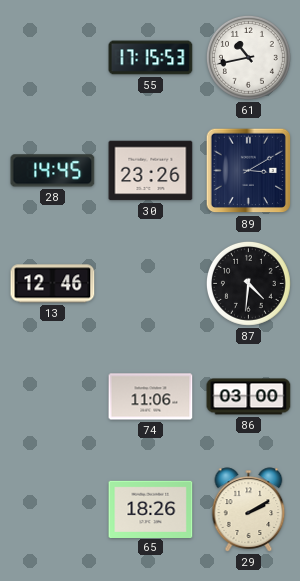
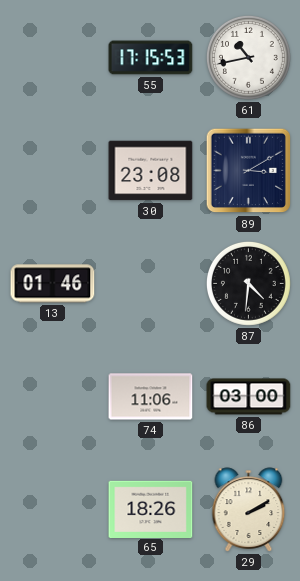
28: 14:45 -> none (53, 171)
30: 23:26 -> 23:08 (151, 171)
13: 12:46 -> 01:46 (53, 284)
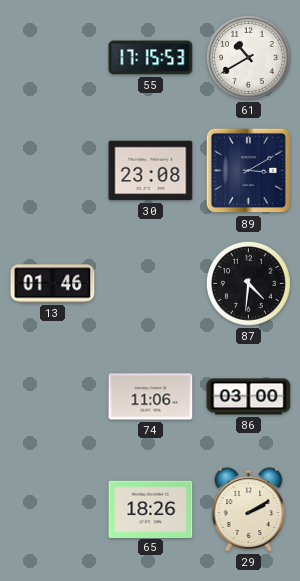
61: 10:43 -> 10:40 (248, 57)
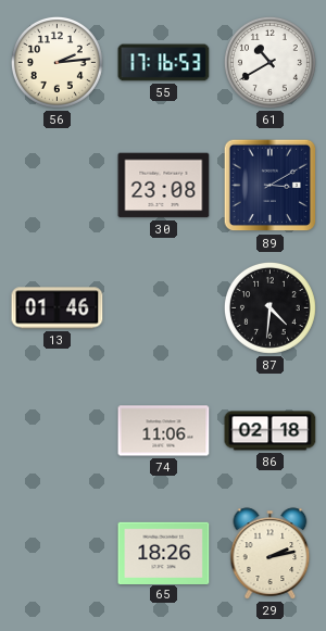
56: none -> 2:14 (57, 62)
55: 17:15 -> 17:16 (164, 63)
86: 03:00 -> 02:18 (271, 431)
29: 2:10 -> 2:13 (271, 554)
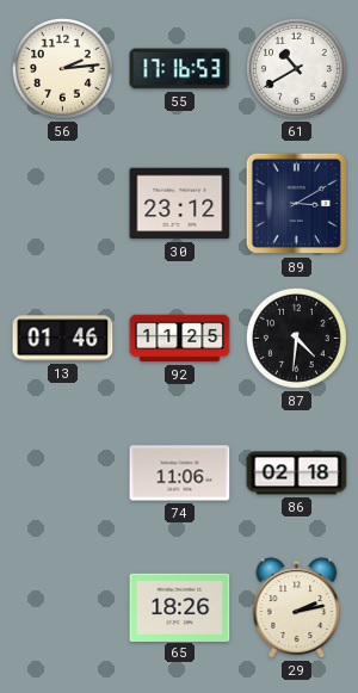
30: 23:08 -> 23:12 (180, 204)
92: none -> 11:25 (180, 339)
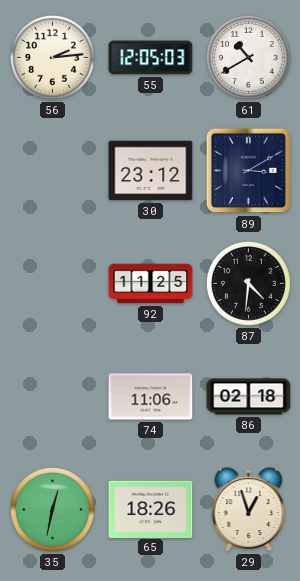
55: 17:16 -> 12:05 (151, 58)
13: 01:46 -> none (63, 339)
35: none -> 12:32 (52, 509)
29: 2:13 -> 12:57 (249, 510)
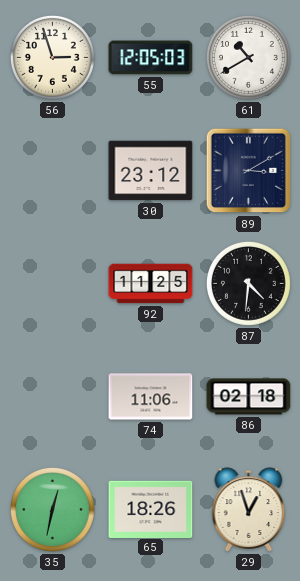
56: 2:14 -> 2:57 (52, 57)
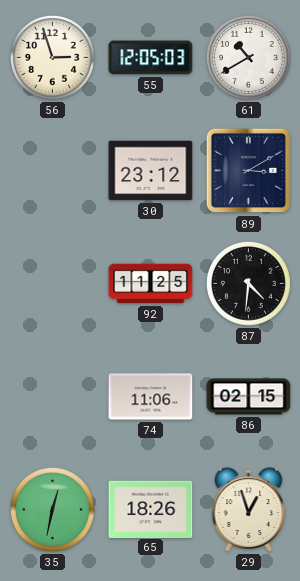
86: 02:18 -> 02:15 (249, 397)
